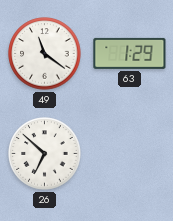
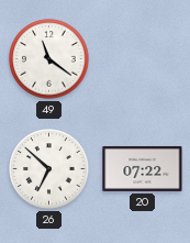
63: 1:29 -> none (130, 53)
20: none -> 07:22 (143, 168)
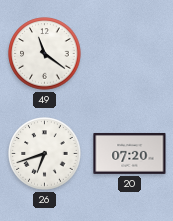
26: 6:52 -> 6:42 (45, 154)
20: 07:22 -> 07:20 (130, 153)
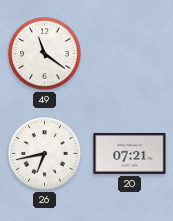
26: 6:42 -> 6:43 (45, 154)
20: 07:20 -> 07:21 (130, 153)
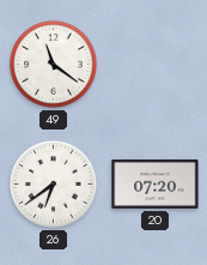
26: 6:43 -> 6:39 (54, 185)
20: 07:21 -> 07:20 (156, 183)
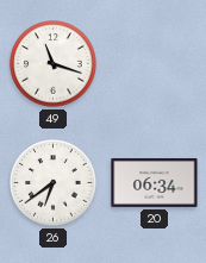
49: 11:21 -> 11:18 (54, 64)
20: 07:20 -> 06:34 (155, 182)
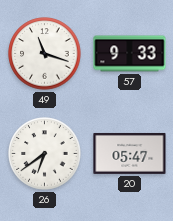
57: none -> 9:33 (130, 54)
20: 06:34 -> 05:47 (130, 153)
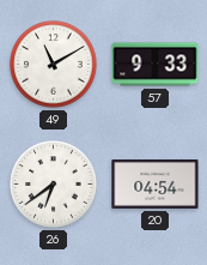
49: 11:18 -> 11:10 (54, 65)
20: 05:47 -> 04:54 (156, 183)
